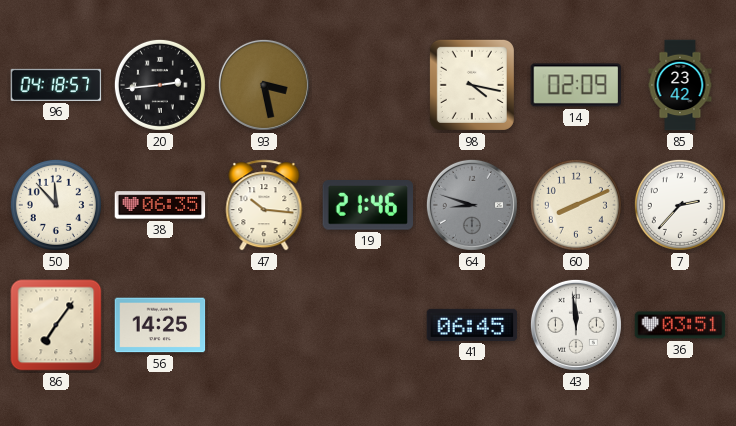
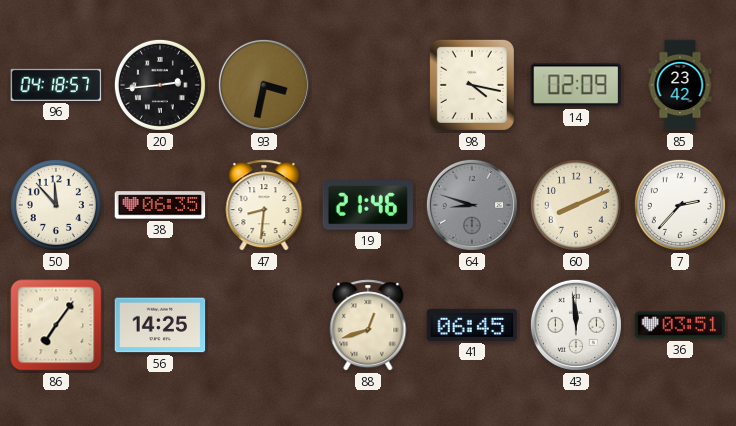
93: 3:28 -> 3:32 (264, 85)
47: 10:16 -> 8:31 (264, 205)
88: none -> 12:42 (368, 325)
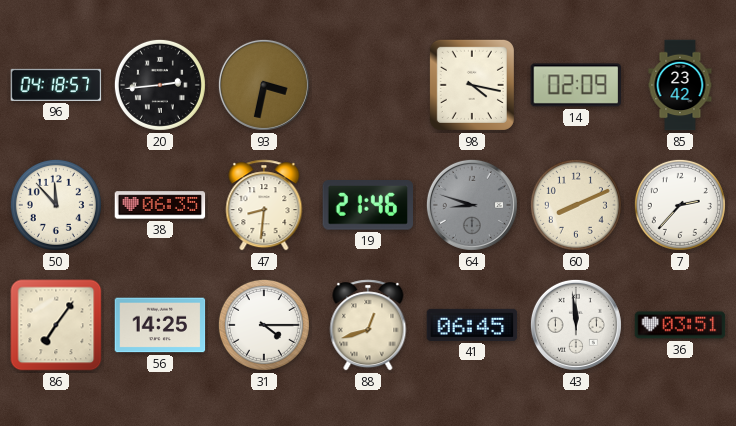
31: none -> 4:15 (264, 325)
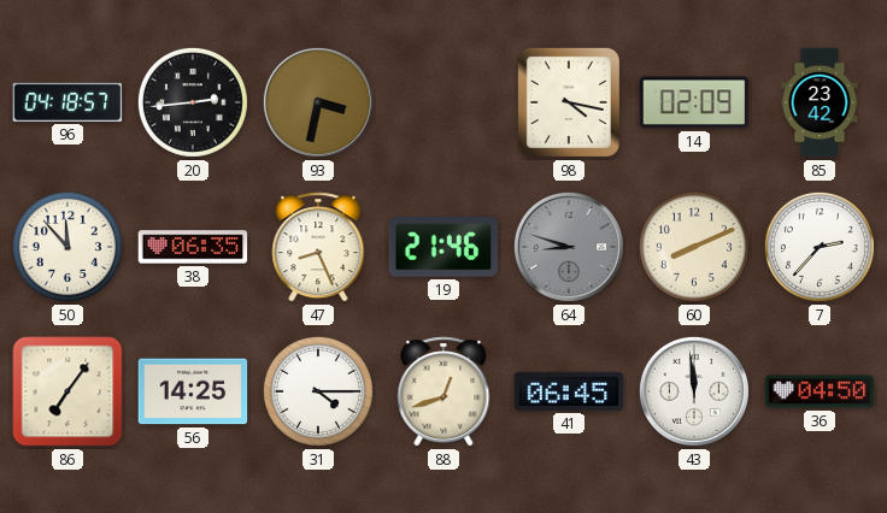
47: 8:31 -> 8:26 (318, 247)
36: 03:51 -> 04:50 (820, 391)
